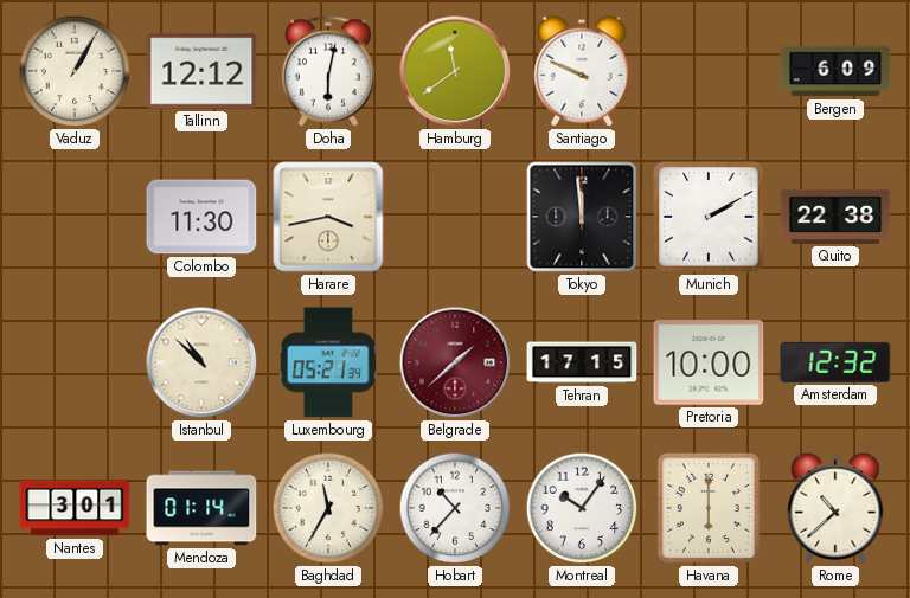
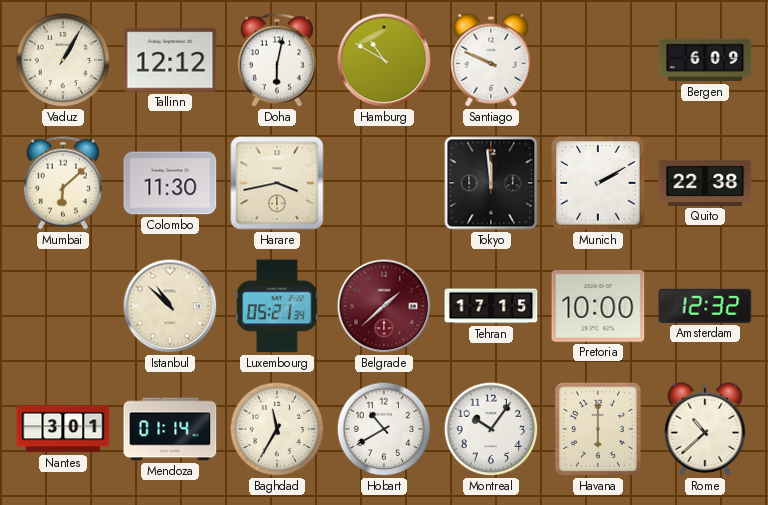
Hamburg: 11:39 -> 10:50 (384, 60)
Mumbai: none -> 6:08 (63, 183)
Hobart: 10:37 -> 10:40 (384, 429)
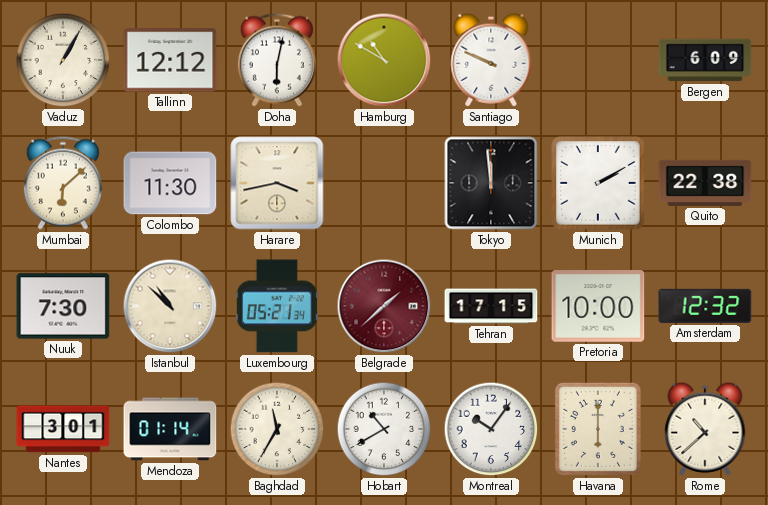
Nuuk: none -> 7:30 (63, 306)
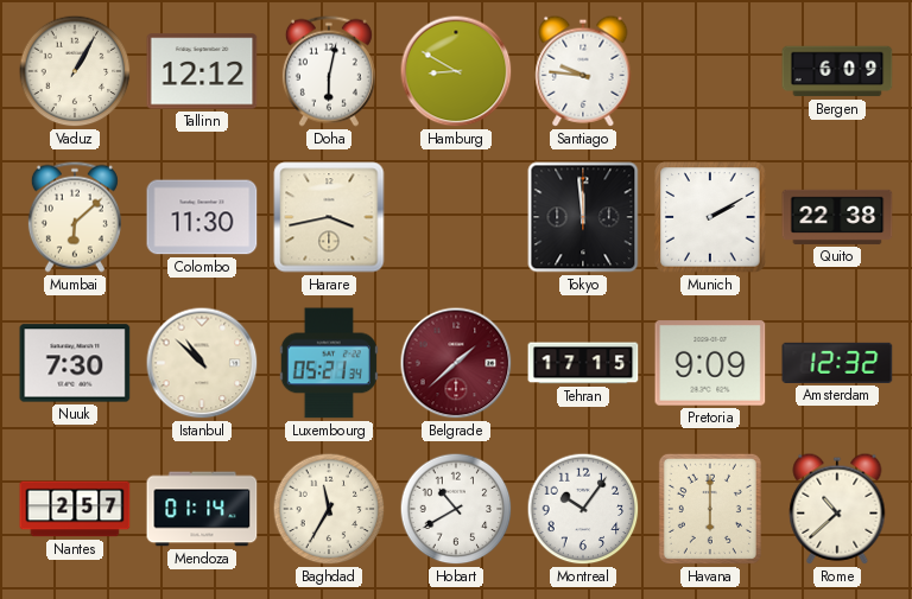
Hamburg: 10:50 -> 8:50 (456, 71)
Santiago: 9:49 -> 9:46 (583, 71)
Pretoria: 10:00 -> 9:09 (710, 363)
Nantes: 3:01 -> 2:57 (75, 509)
